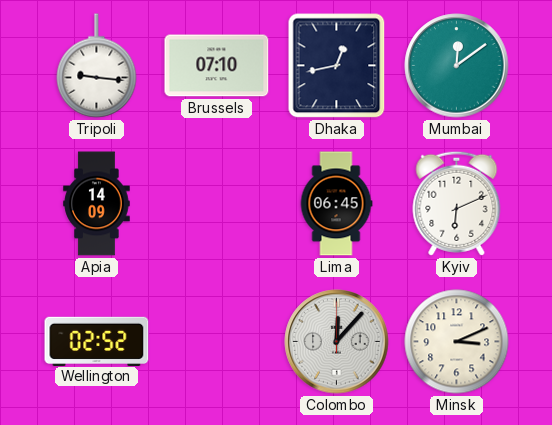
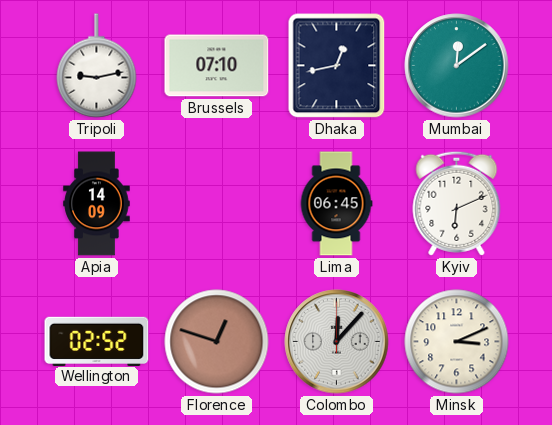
Tripoli: 9:16 -> 9:13 (97, 66)
Florence: none -> 12:48 (217, 342)
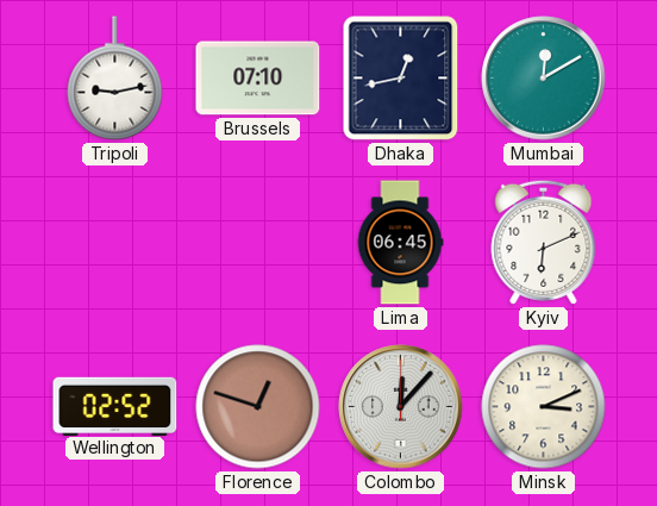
Mumbai: 12:09 -> 12:10 (544, 79)
Apia: 14:09 -> none (97, 204)
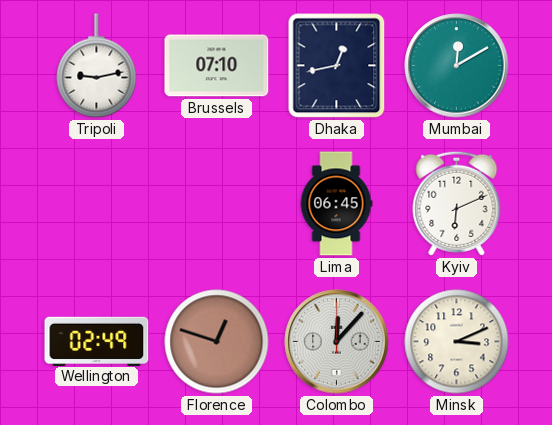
Wellington: 02:52 -> 02:49 (97, 341)
